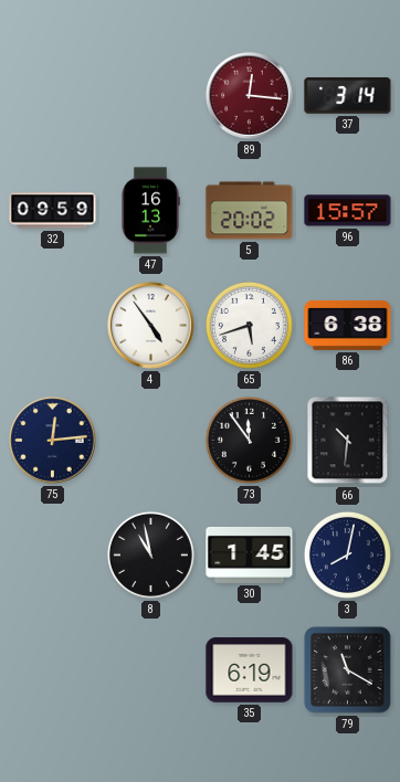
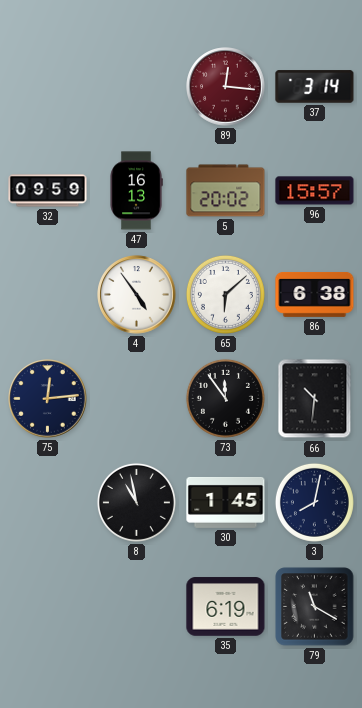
65: 5:42 -> 6:08 (225, 294)
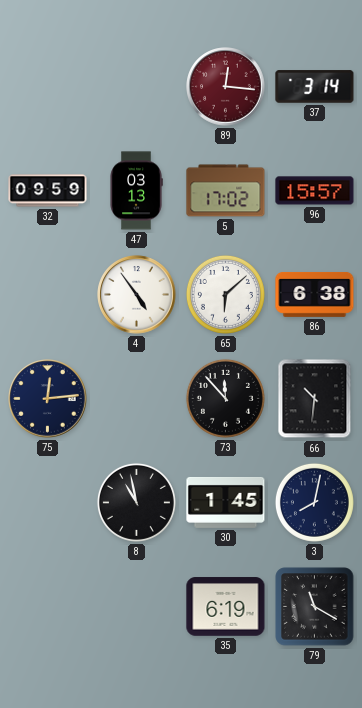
47: 16:13 -> 03:13 (136, 191)
5: 20:02 -> 17:02 (226, 191)
73: 11:54 -> 11:53 (225, 398)
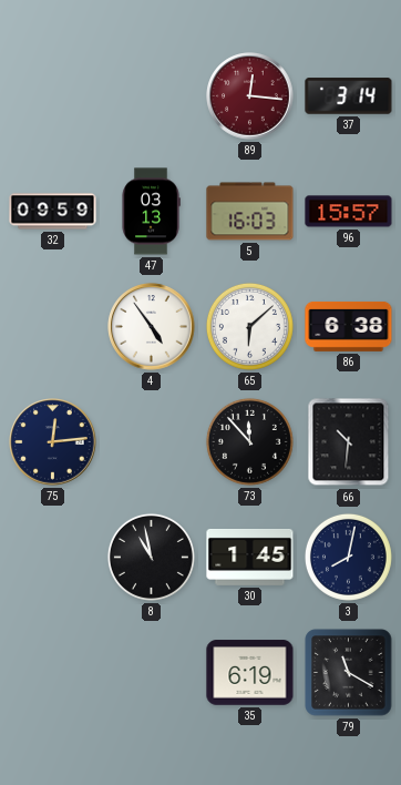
5: 17:02 -> 16:03 (250, 212)
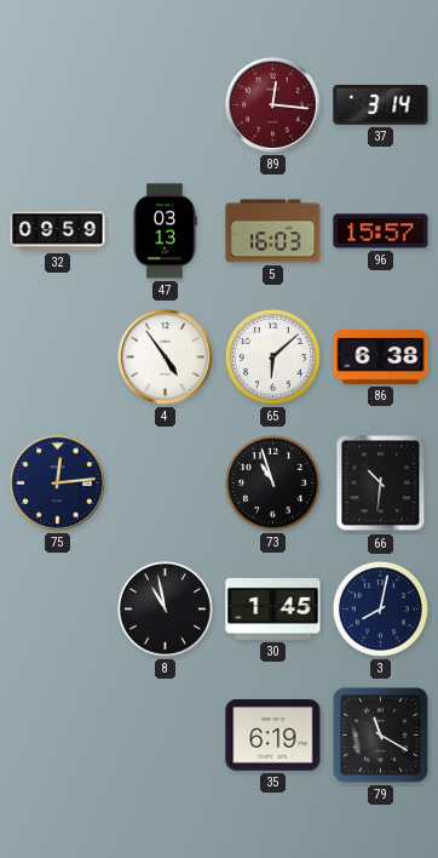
73: 11:53 -> 10:57 (272, 482)
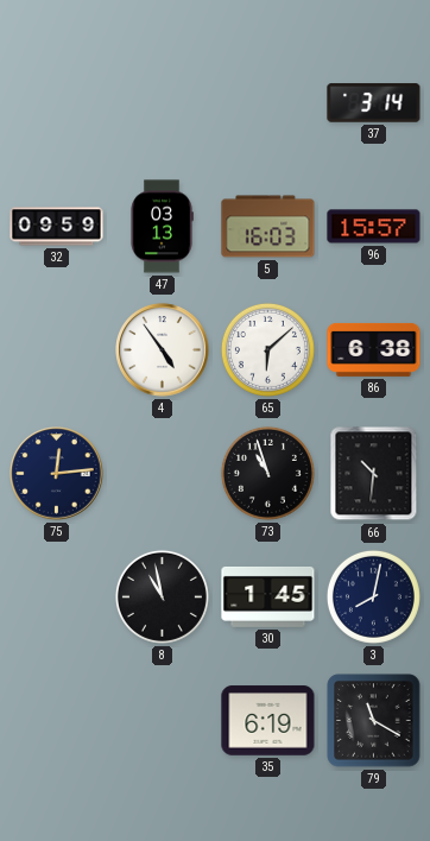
89: 12:16 -> none (273, 105)
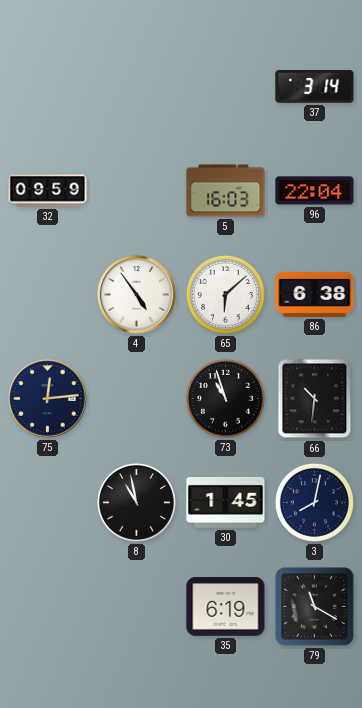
47: 03:13 -> none (162, 227)
96: 15:57 -> 22:04 (315, 191)
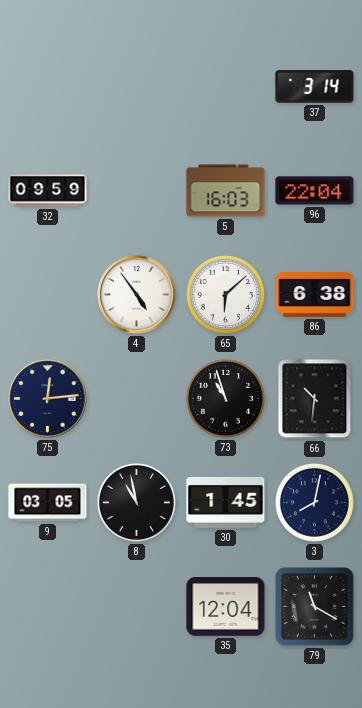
9: none -> 03:05 (48, 503)
35: 6:19 -> 12:04 (226, 607)
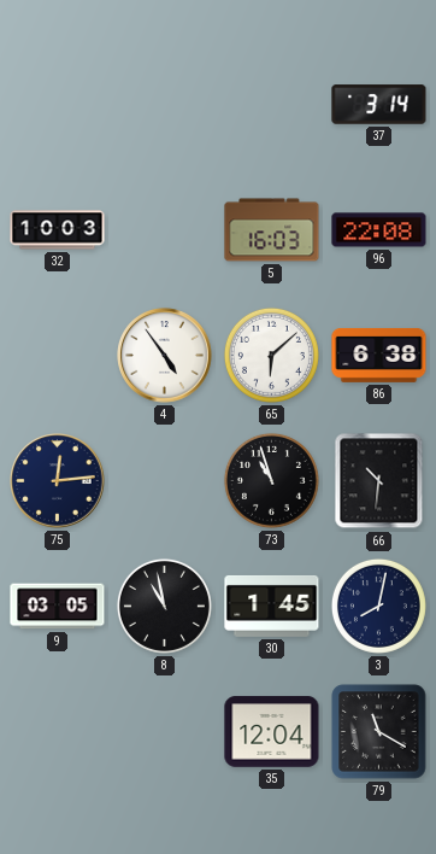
32: 09:59 -> 10:03 (58, 230)
96: 22:04 -> 22:08 (379, 230)
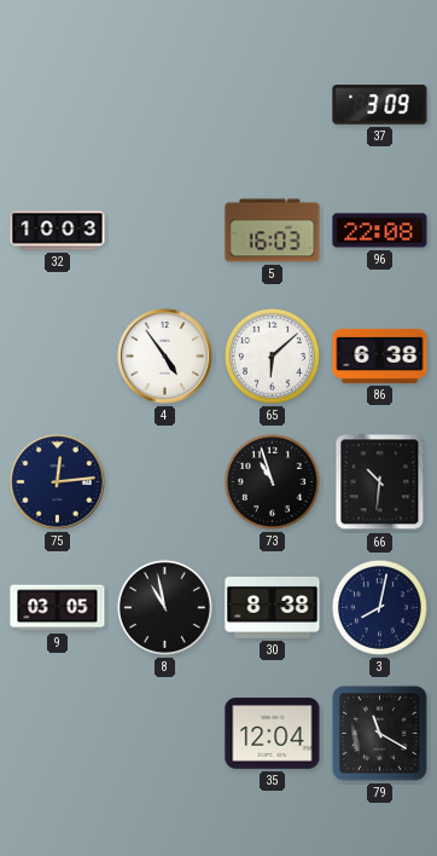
37: 3:14 -> 3:09 (380, 105)
30: 1:45 -> 8:38 (273, 607)
